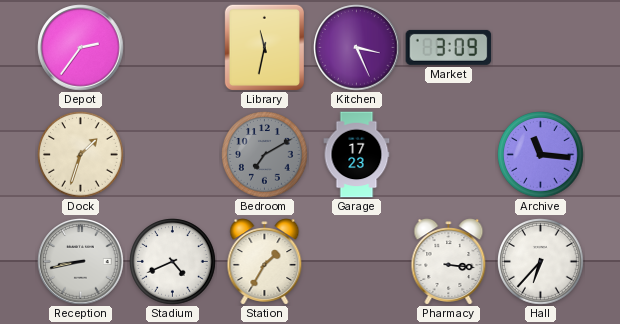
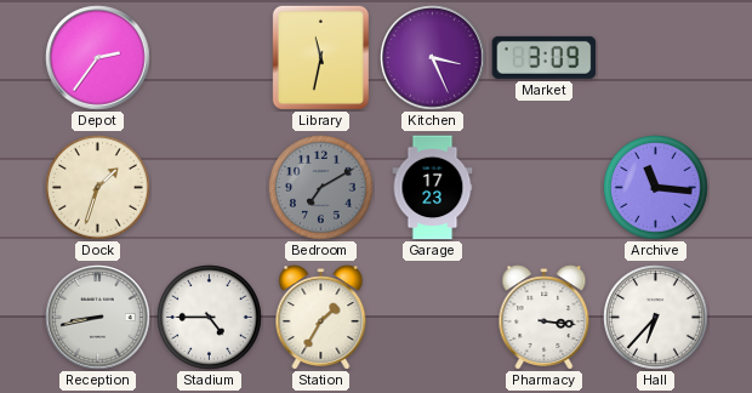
Stadium: 4:41 -> 4:45 (210, 318)
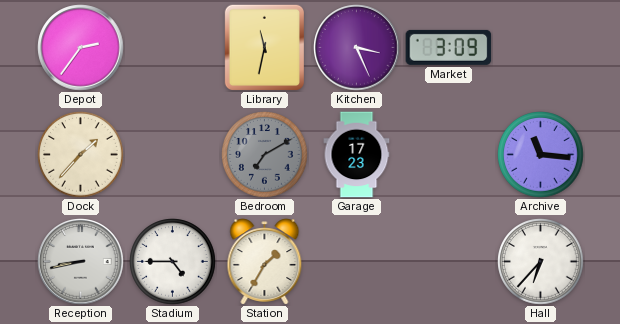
Dock: 1:33 -> 1:37 (81, 155)
Pharmacy: 3:16 -> none (545, 318)
